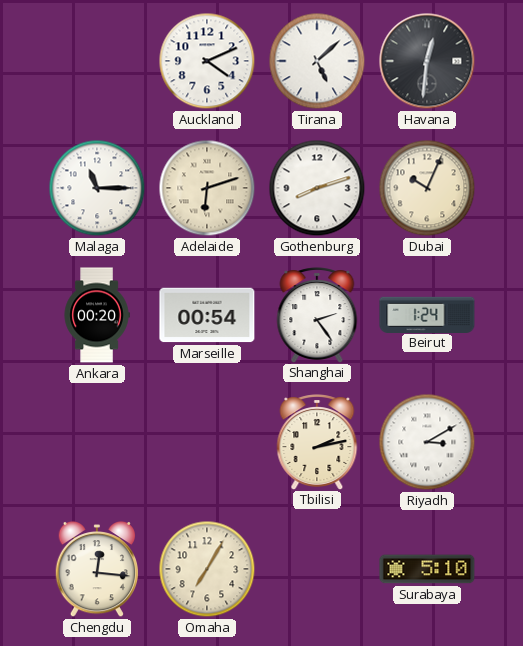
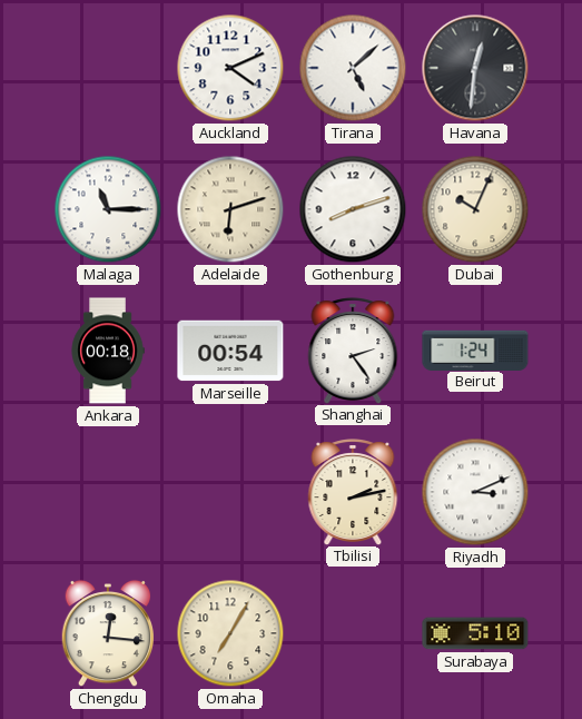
Ankara: 00:20 -> 00:18 (108, 351)
Riyadh: 3:10 -> 3:11 (475, 492)
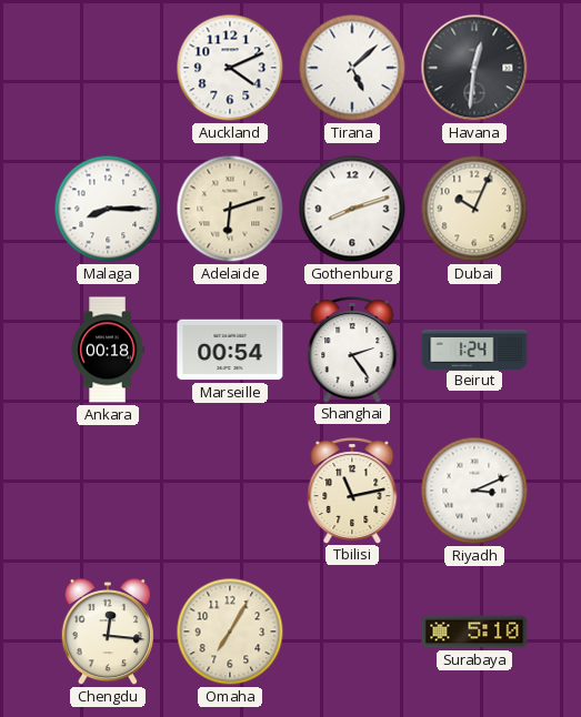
Malaga: 11:15 -> 8:15 (108, 209)
Tbilisi: 2:13 -> 11:13 (352, 491)
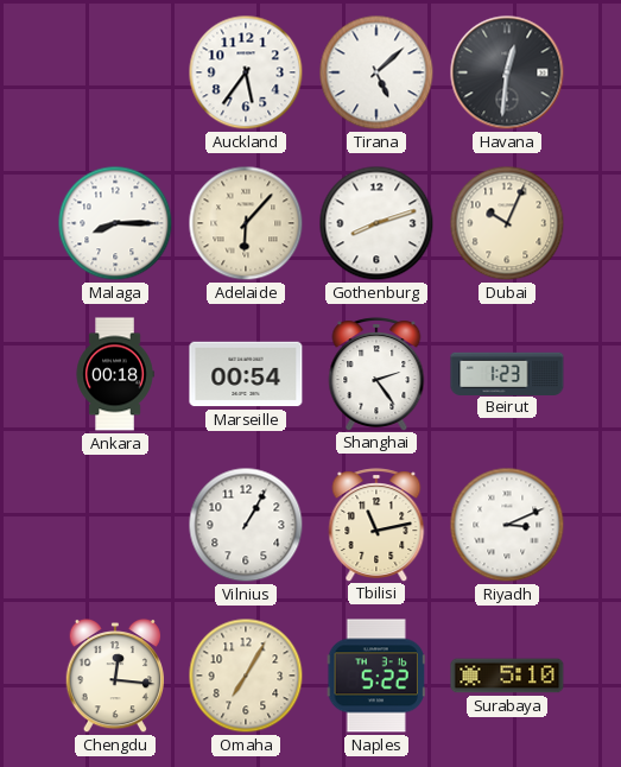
Auckland: 4:11 -> 5:36 (246, 72)
Adelaide: 6:12 -> 6:07 (246, 223)
Beirut: 1:24 -> 1:23 (507, 373)
Vilnius: none -> 1:05 (246, 525)
Naples: none -> 5:22 (376, 676)
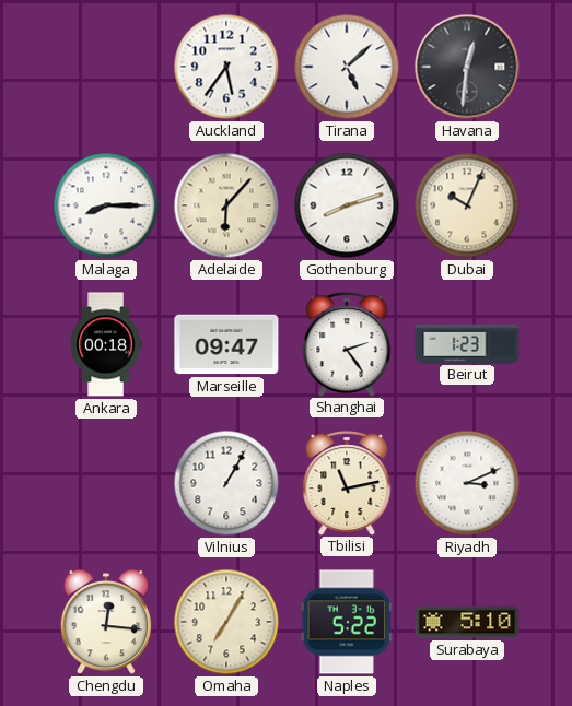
Marseille: 00:54 -> 09:47 (226, 344)
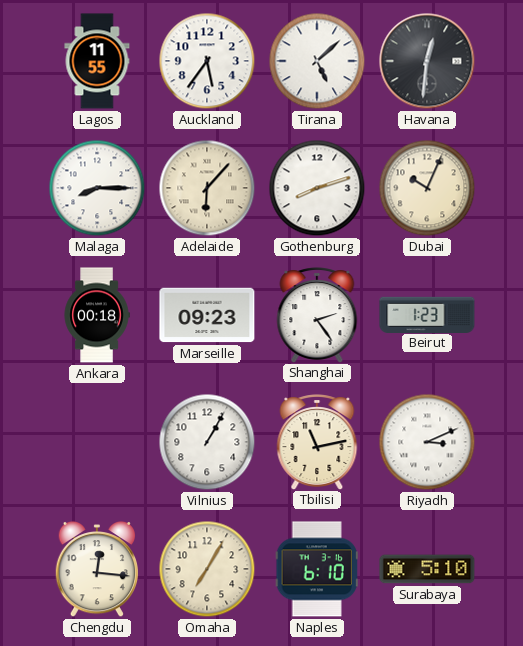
Lagos: none -> 11:55 (97, 61)
Marseille: 09:47 -> 09:23 (207, 315)
Naples: 5:22 -> 6:10 (317, 569)
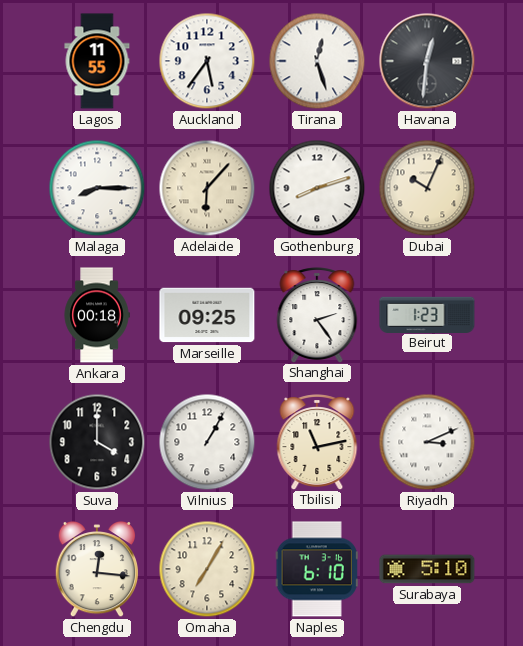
Tirana: 5:08 -> 12:27 (317, 61)
Marseille: 09:23 -> 09:25 (207, 315)
Suva: none -> 4:00 (97, 442)
